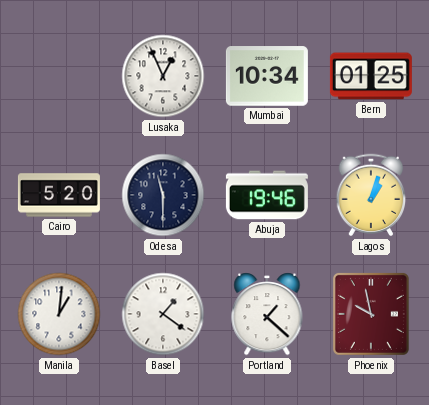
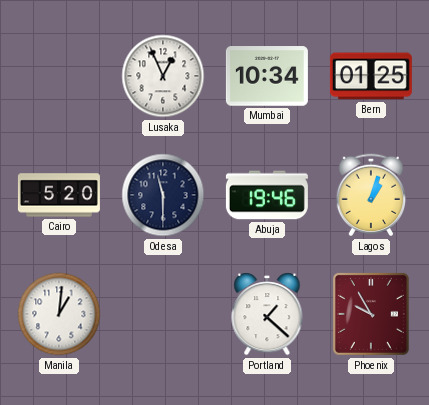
Basel: 1:21 -> none (163, 314)
Phoenix: 9:58 -> 9:55 (371, 314)
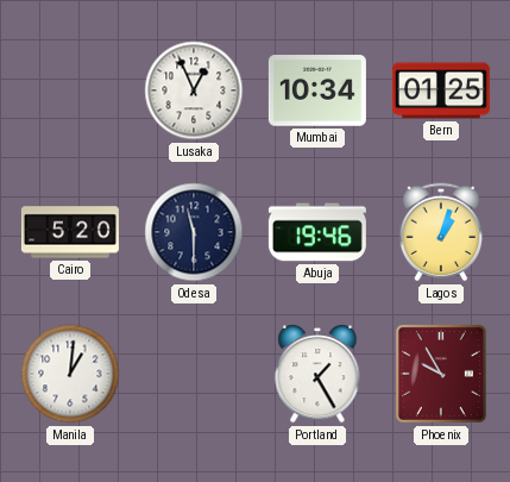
Portland: 1:22 -> 1:25 (317, 374)
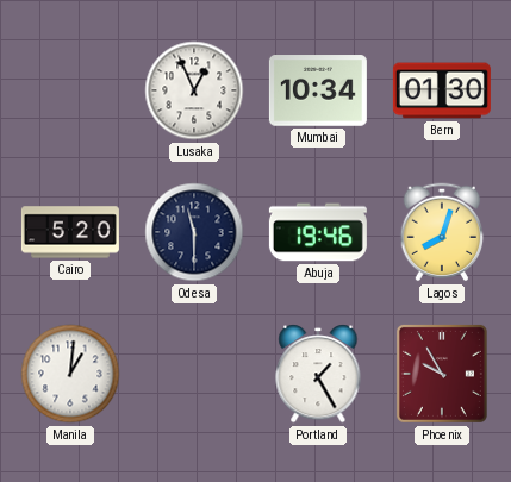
Bern: 01:25 -> 01:30 (442, 90)
Lagos: 1:03 -> 8:03 (442, 232)
